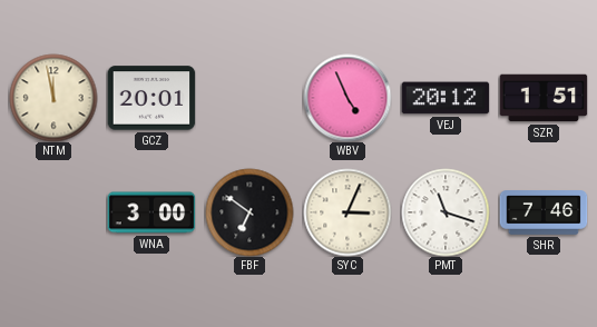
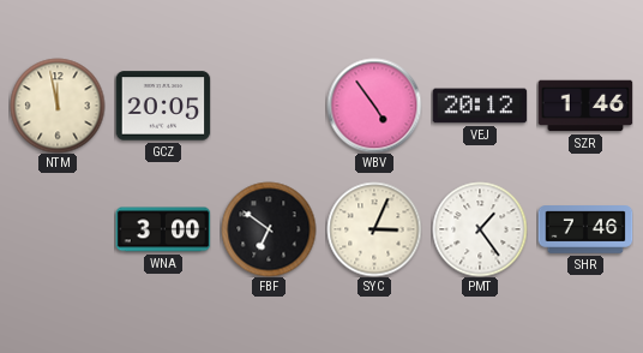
GCZ: 20:01 -> 20:05 (163, 106)
WBV: 4:56 -> 4:54 (374, 106)
SZR: 1:51 -> 1:46 (585, 106)
PMT: 11:18 -> 1:24 (480, 229)
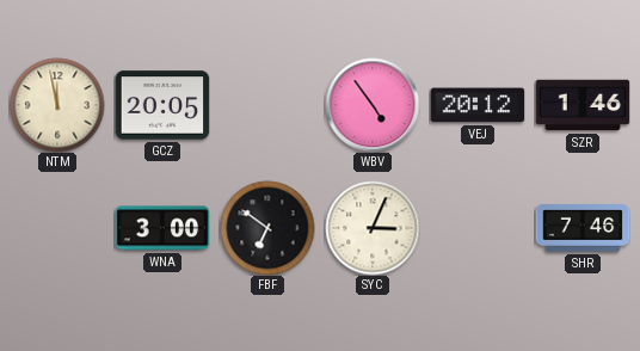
PMT: 1:24 -> none (480, 229)
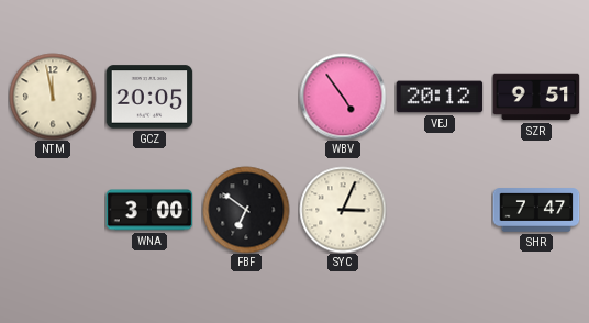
SZR: 1:46 -> 9:51 (536, 97)
SHR: 7:46 -> 7:47 (536, 210)
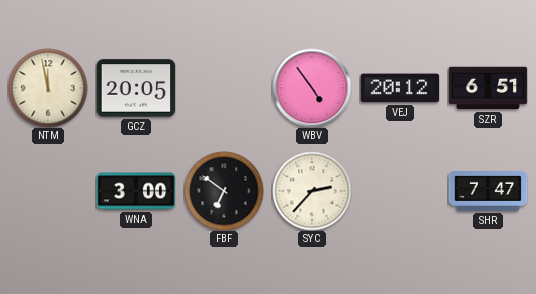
SZR: 9:51 -> 6:51 (488, 88)
SYC: 3:04 -> 2:37 (312, 191)
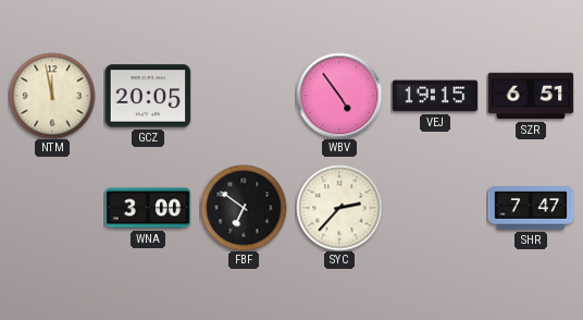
VEJ: 20:12 -> 19:15 (435, 96)
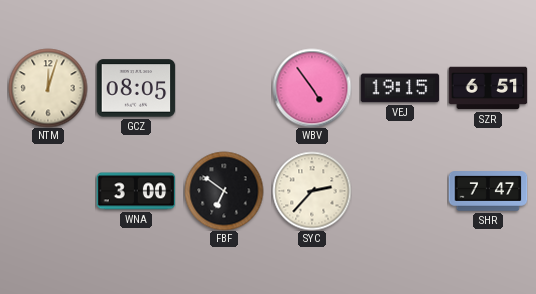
NTM: 11:58 -> 12:03 (48, 88)
GCZ: 20:05 -> 08:05 (136, 88)
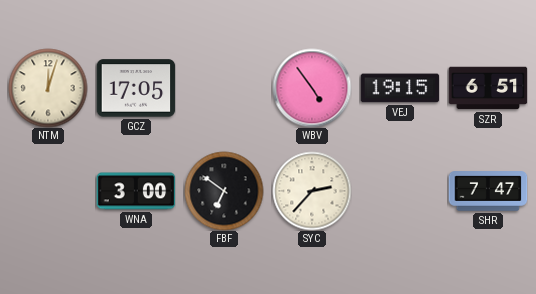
GCZ: 08:05 -> 17:05 (136, 88)
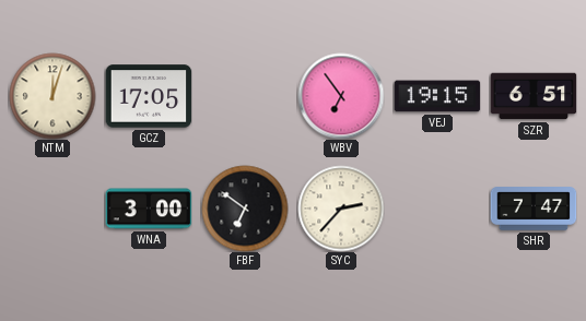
WBV: 4:54 -> 6:54 (341, 96)
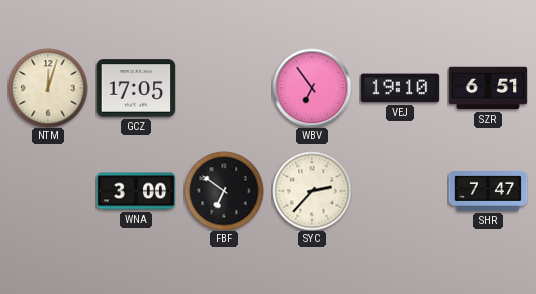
VEJ: 19:15 -> 19:10 (400, 88)
